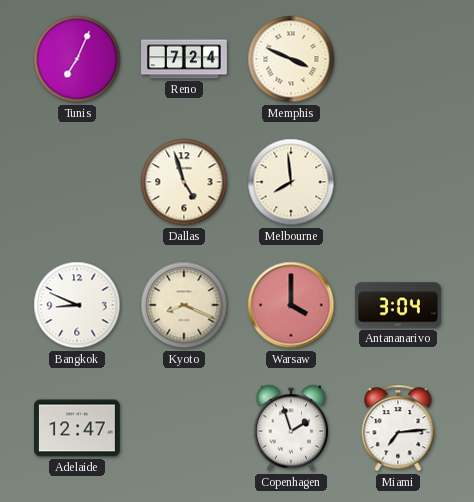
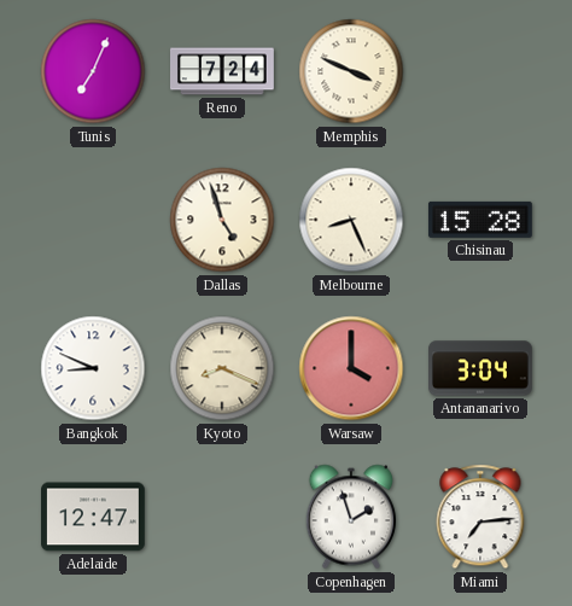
Melbourne: 7:59 -> 8:26 (351, 220)
Chisinau: none -> 15:28 (480, 220)
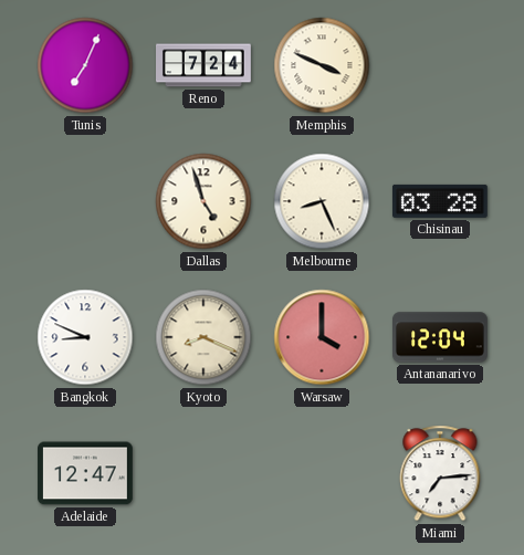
Chisinau: 15:28 -> 03:28 (440, 201)
Antananarivo: 3:04 -> 12:04 (441, 337)
Copenhagen: 1:57 -> none (351, 517)
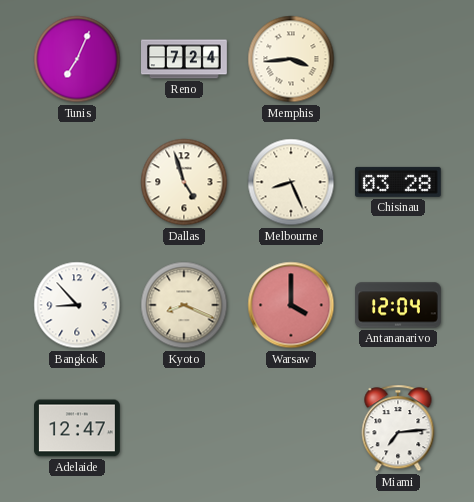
Memphis: 3:49 -> 3:44 (291, 59)
Bangkok: 8:49 -> 8:53 (77, 305)
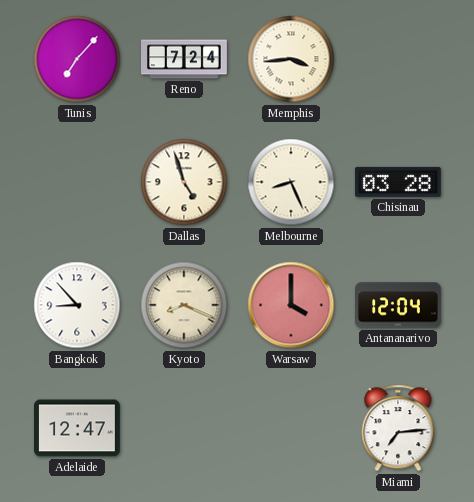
Tunis: 7:04 -> 7:07 (77, 59)
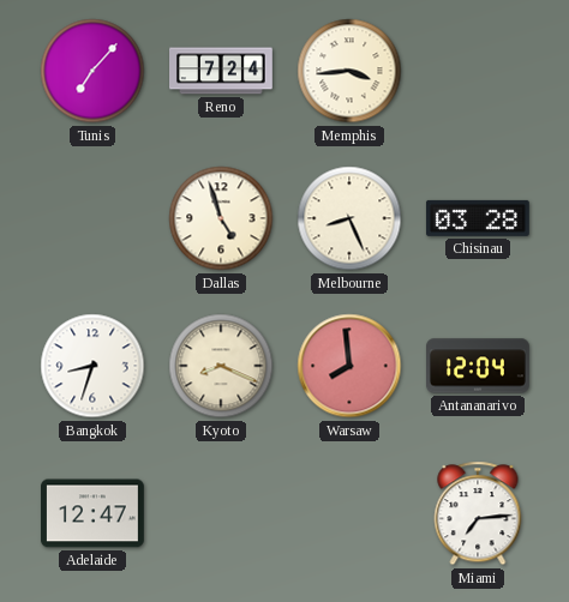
Bangkok: 8:53 -> 8:33 (92, 366)
Warsaw: 4:00 -> 7:59 (349, 366)
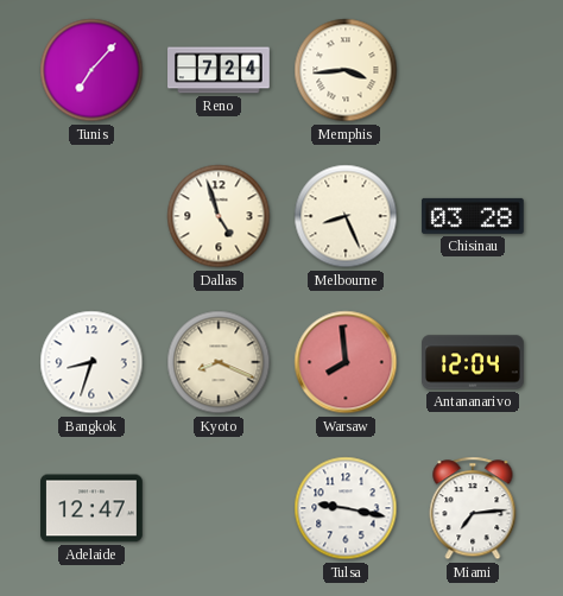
Tulsa: none -> 9:17 (346, 508)
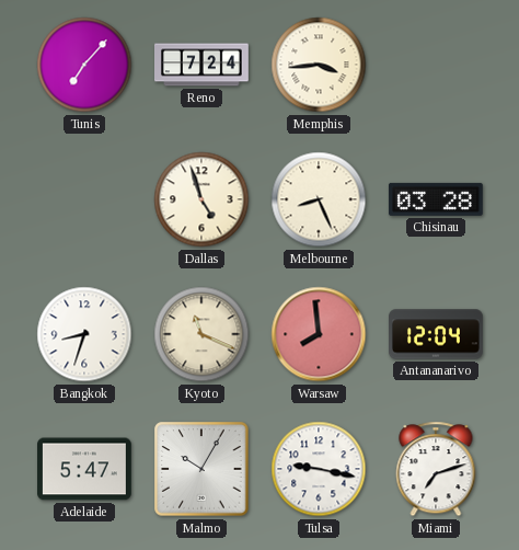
Kyoto: 8:19 -> 11:19 (201, 334)
Adelaide: 12:47 -> 5:47 (85, 469)
Malmo: none -> 10:05 (201, 469)
Miami: 7:14 -> 7:12 (436, 469)
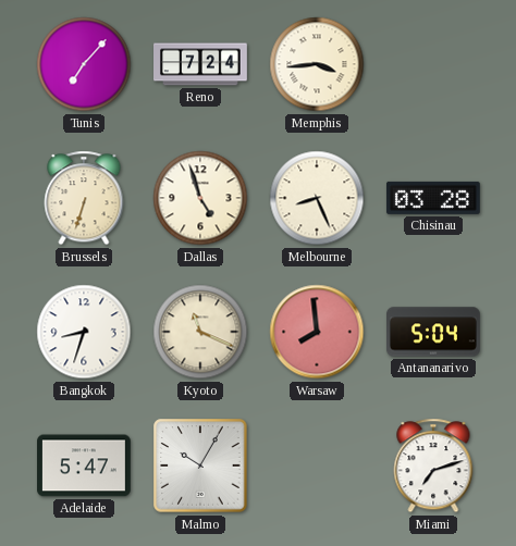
Brussels: none -> 6:33 (84, 198)
Antananarivo: 12:04 -> 5:04 (434, 332)
Tulsa: 9:17 -> none (319, 469)
